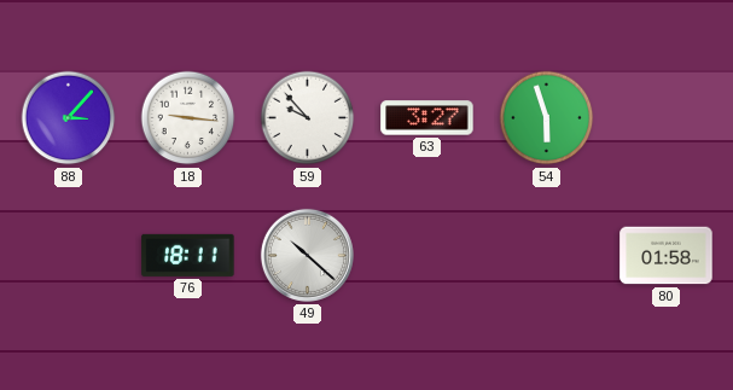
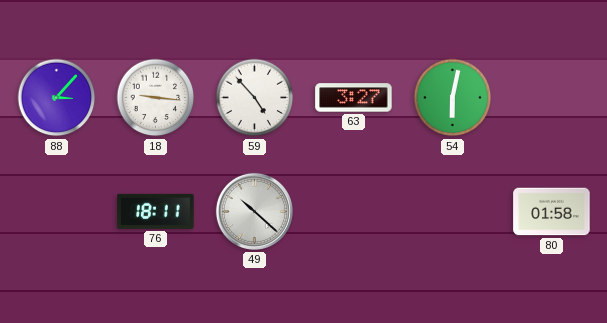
59: 9:53 -> 4:53 (255, 98)
54: 5:57 -> 6:02 (453, 98)
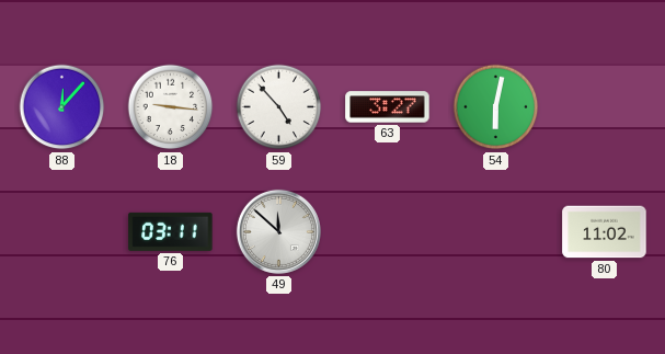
88: 3:07 -> 12:07 (62, 107)
76: 18:11 -> 03:11 (171, 231)
49: 10:22 -> 11:52 (278, 231)
80: 01:58 -> 11:02 (605, 232)
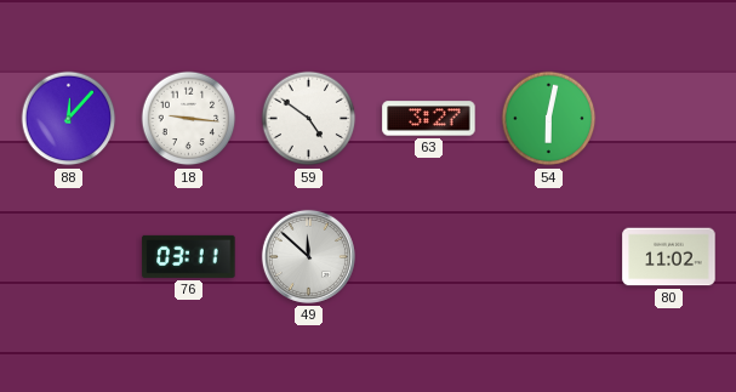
59: 4:53 -> 4:51 (309, 119)
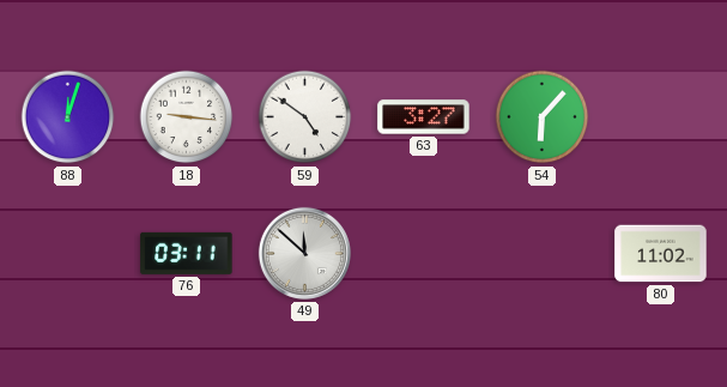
88: 12:07 -> 12:03 (68, 117)
54: 6:02 -> 6:07 (543, 117)
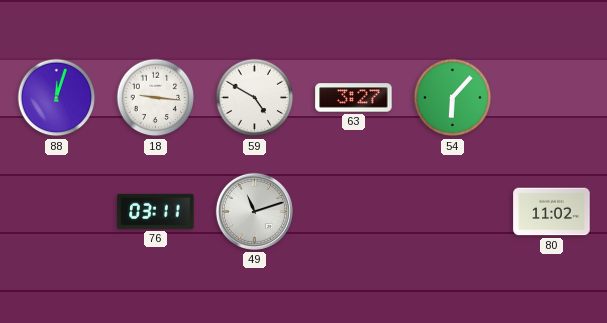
59: 4:51 -> 4:50 (255, 98)
49: 11:52 -> 11:12 (254, 211)
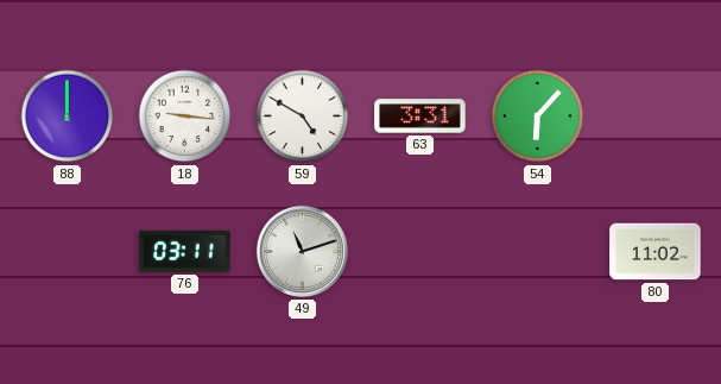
88: 12:03 -> 12:00 (68, 117)
63: 3:27 -> 3:31 (420, 117)
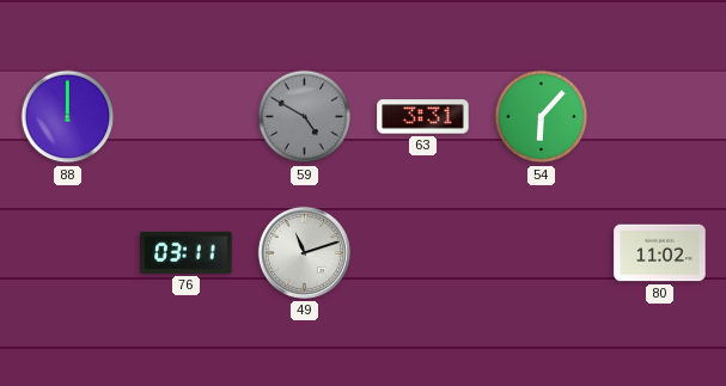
18: 9:16 -> none (185, 117)
59 dial: white -> grey (305, 117)
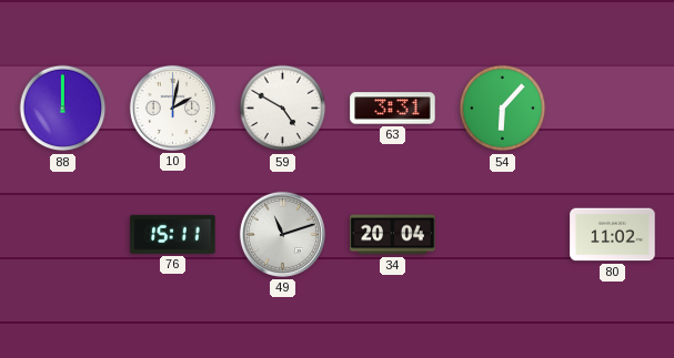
10: none -> 2:02 (172, 108)
59 dial: grey -> white (283, 109)
76: 03:11 -> 15:11 (173, 234)
34: none -> 20:04 (393, 235)
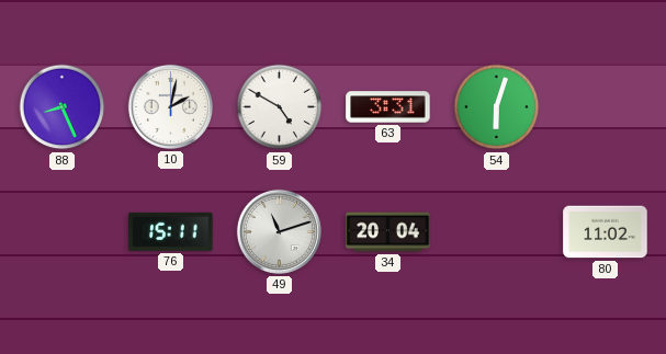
88: 12:00 -> 8:26 (63, 107)
54: 6:07 -> 6:03 (497, 107)
